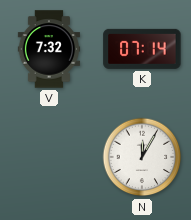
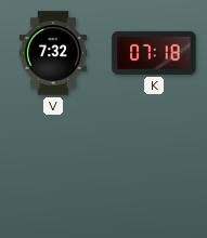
K: 07:14 -> 07:18 (154, 53)
N: 12:05 -> none (142, 157)
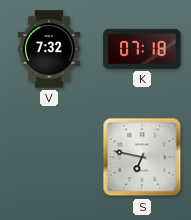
S: none -> 6:47 (142, 157)
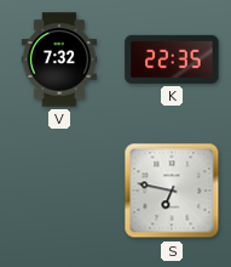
K: 07:18 -> 22:35 (172, 59)
